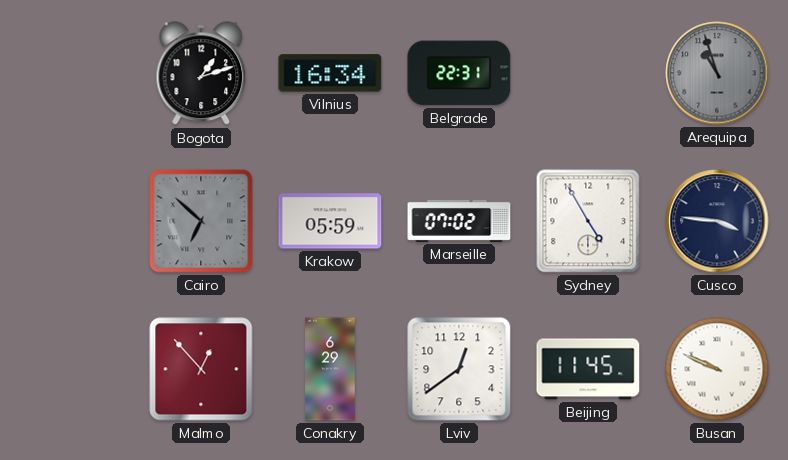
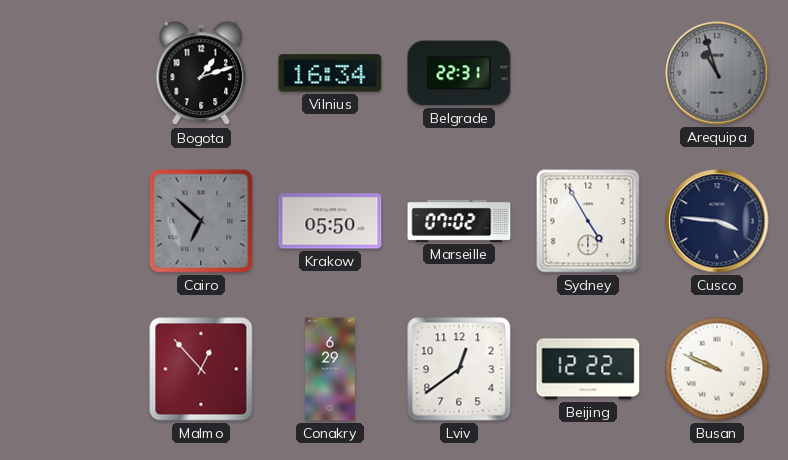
Krakow: 05:59 -> 05:50 (330, 221)
Beijing: 11:45 -> 12:22 (588, 369)
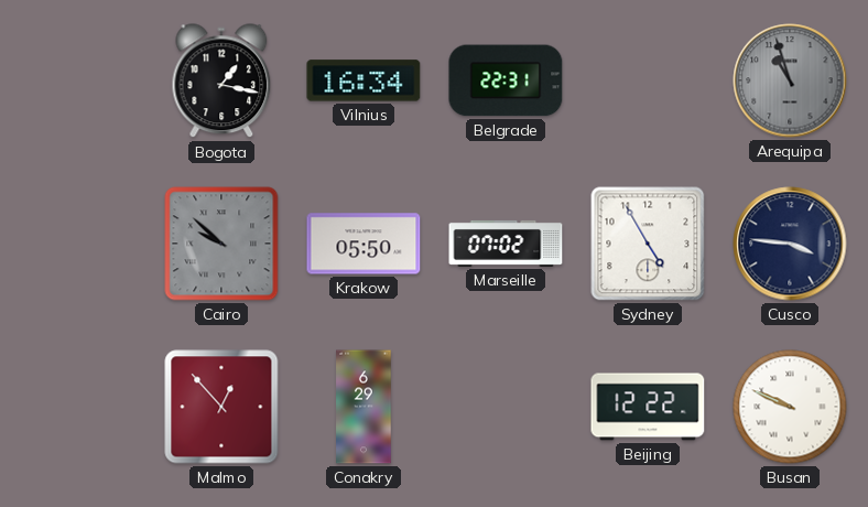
Bogota: 1:12 -> 1:17 (221, 82)
Cairo: 6:52 -> 9:52 (221, 244)
Lviv: 12:39 -> none (459, 369)
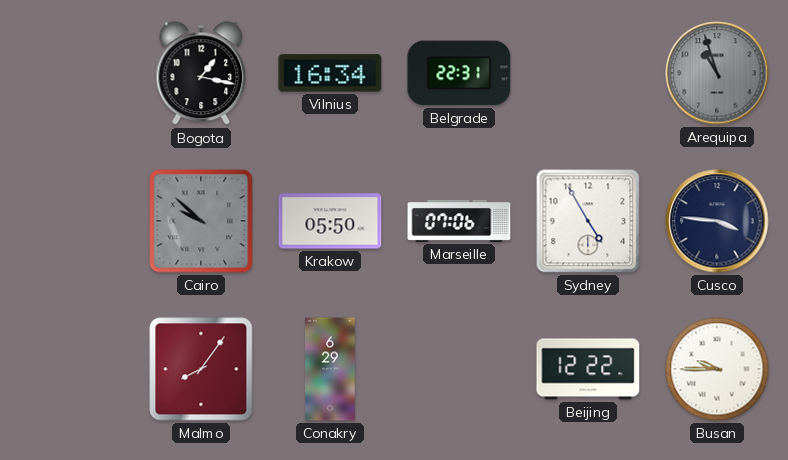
Marseille: 07:02 -> 07:06 (459, 221)
Malmo: 12:53 -> 8:06 (201, 369)
Busan: 9:49 -> 9:45 (717, 369)
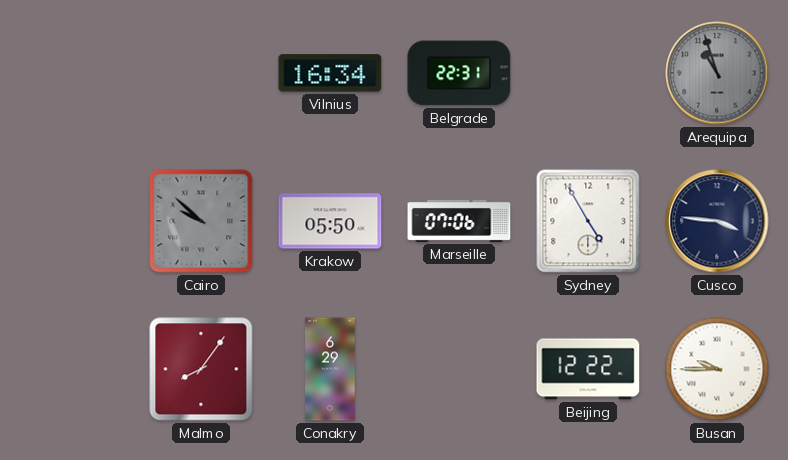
Bogota: 1:17 -> none (201, 74)
